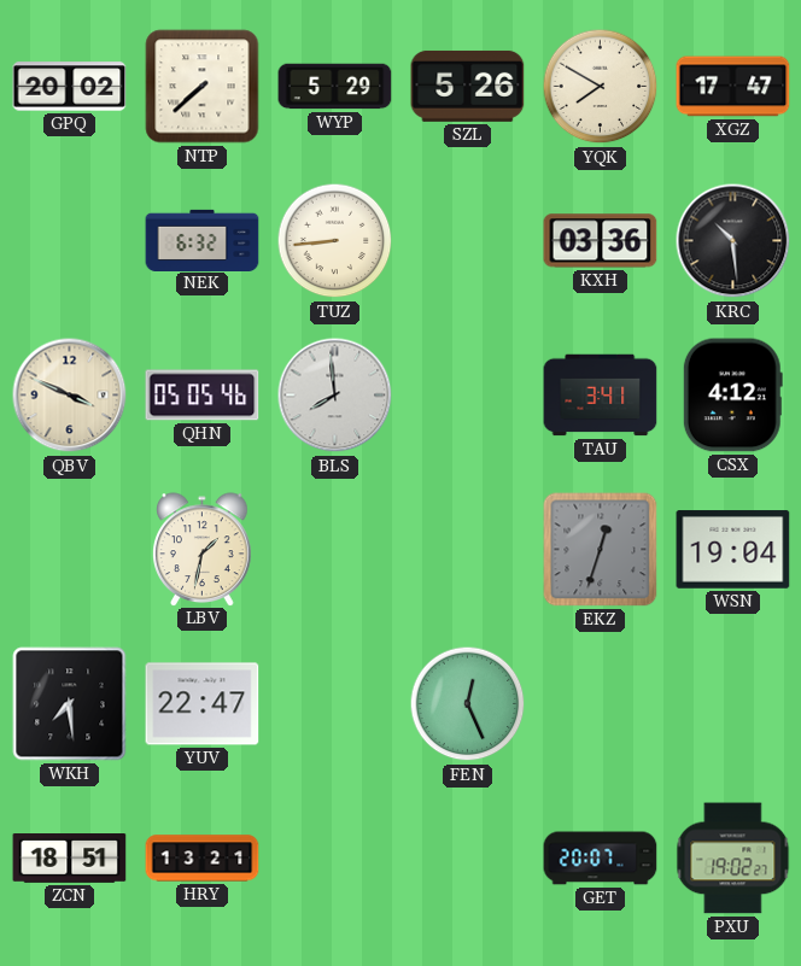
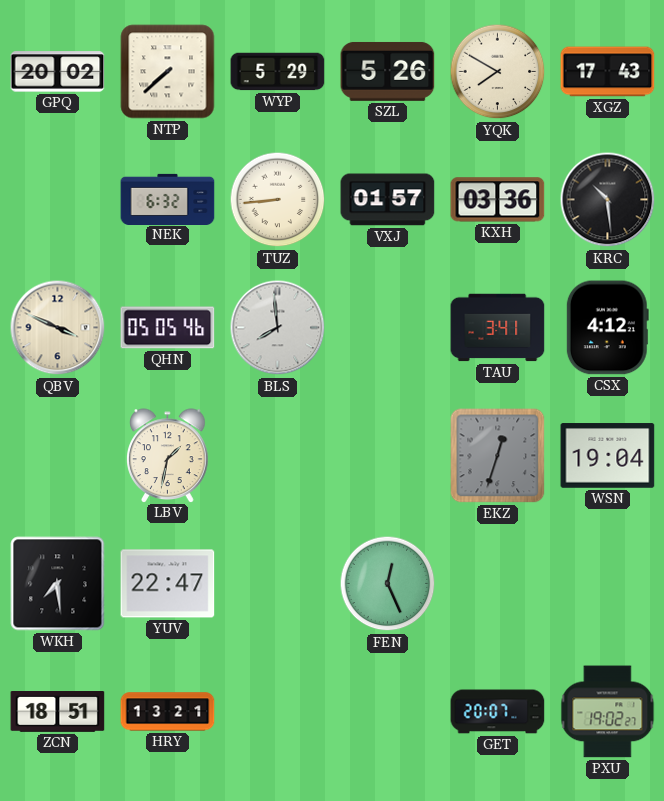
XGZ: 17:47 -> 17:43 (608, 72)
VXJ: none -> 01:57 (388, 200)
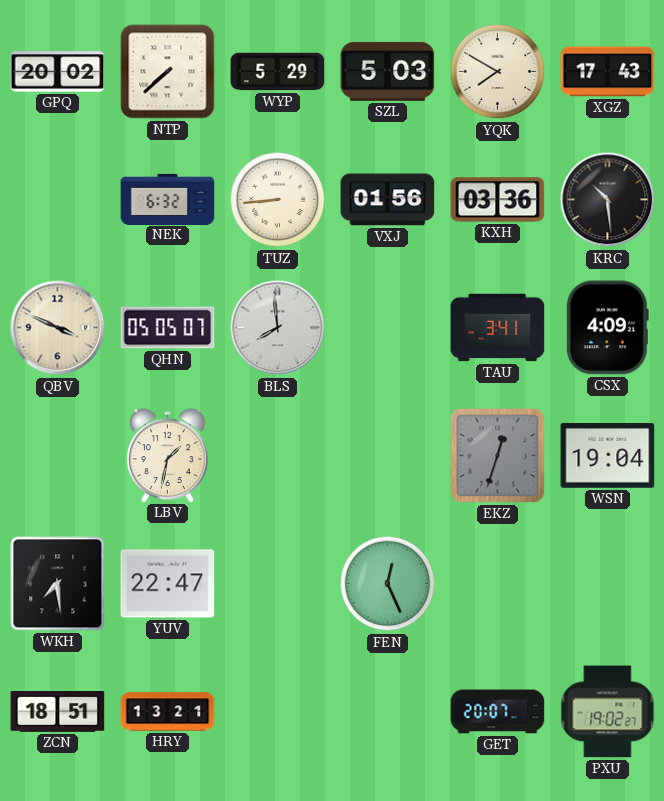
SZL: 5:26 -> 5:03 (388, 71)
VXJ: 01:57 -> 01:56 (388, 200)
QHN: 05:05:46 -> 05:05:07 (168, 328)
CSX: 4:12 -> 4:09 (607, 328)
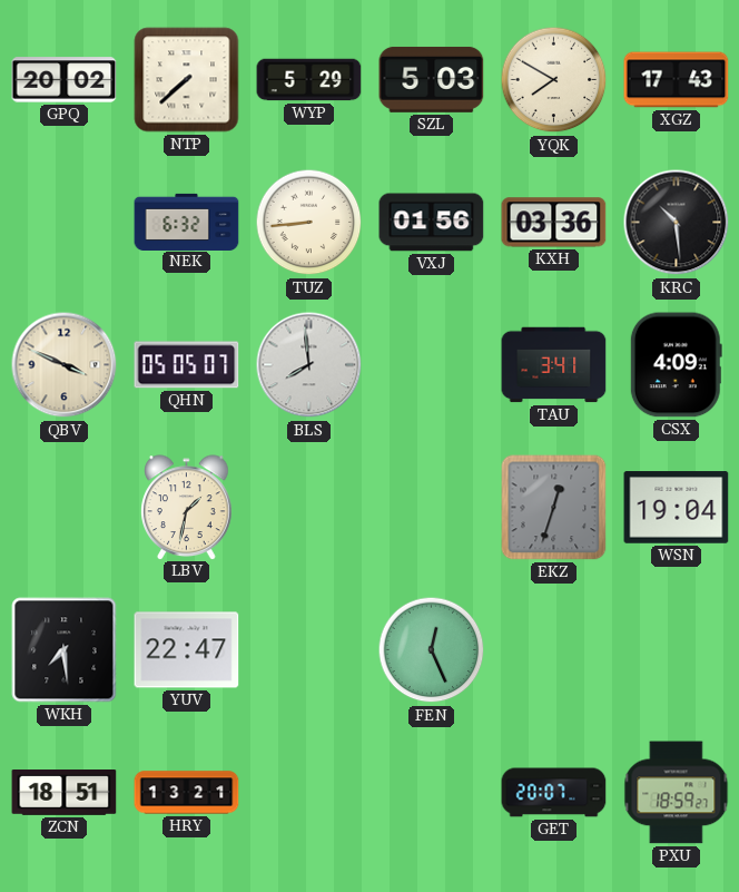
PXU: 19:02 -> 18:59 (677, 793)
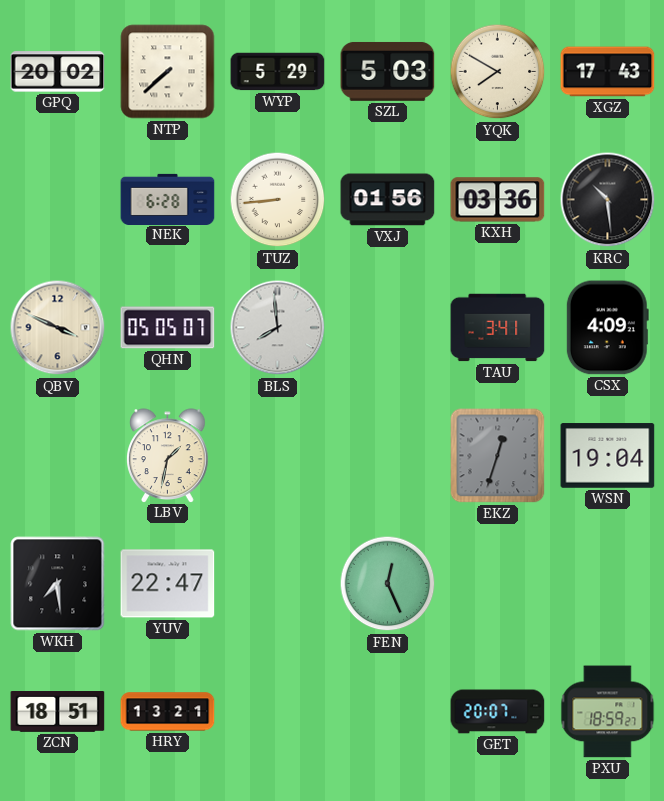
NEK: 6:32 -> 6:28 (168, 199)
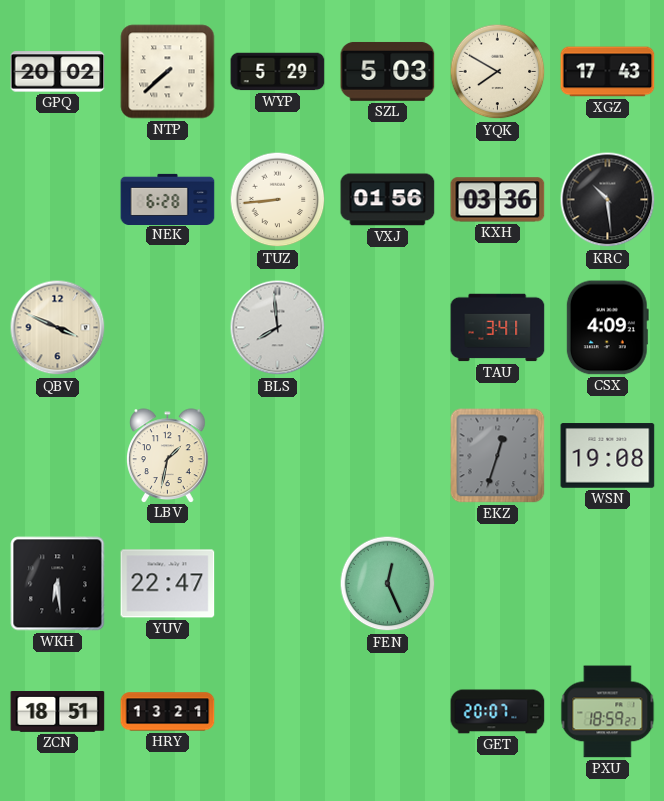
QHN: 05:05 -> none (168, 328)
WSN: 19:04 -> 19:08 (608, 456)
WKH: 7:29 -> 6:29 (58, 584)
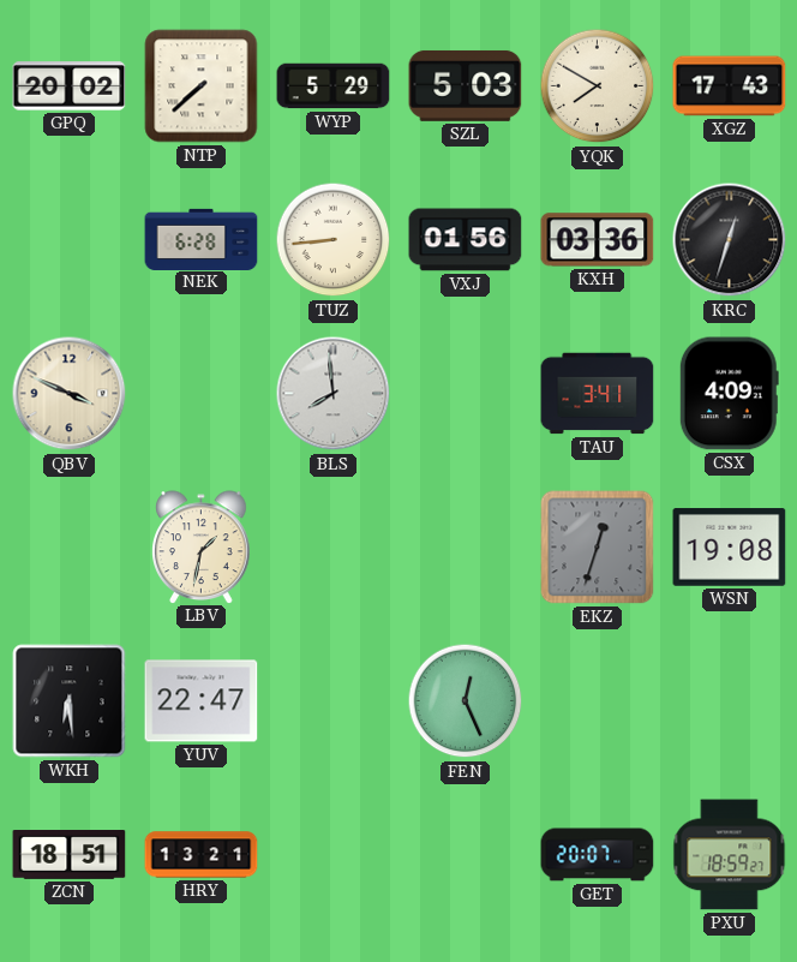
KRC: 10:29 -> 12:33 (730, 240)
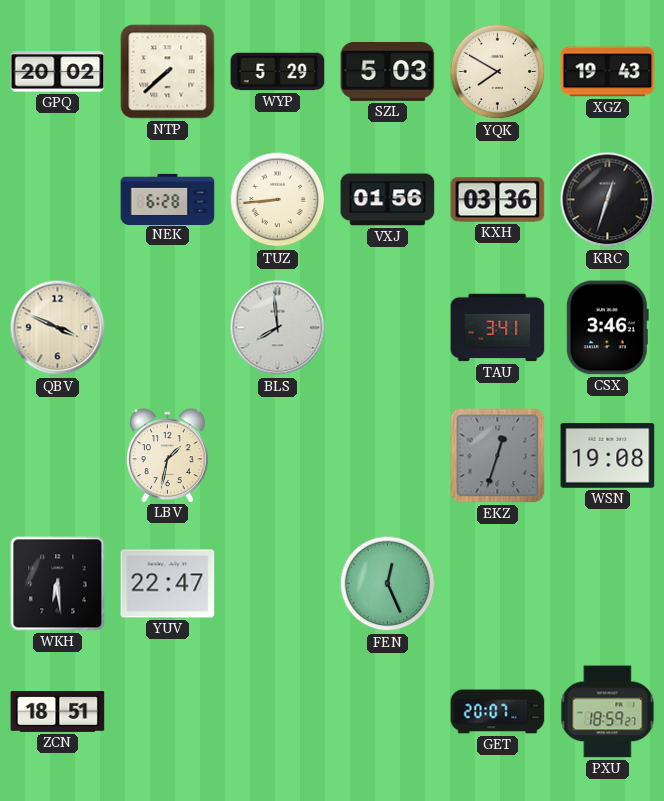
XGZ: 17:43 -> 19:43 (608, 72)
CSX: 4:09 -> 3:46 (607, 328)
HRY: 13:21 -> none (202, 855)
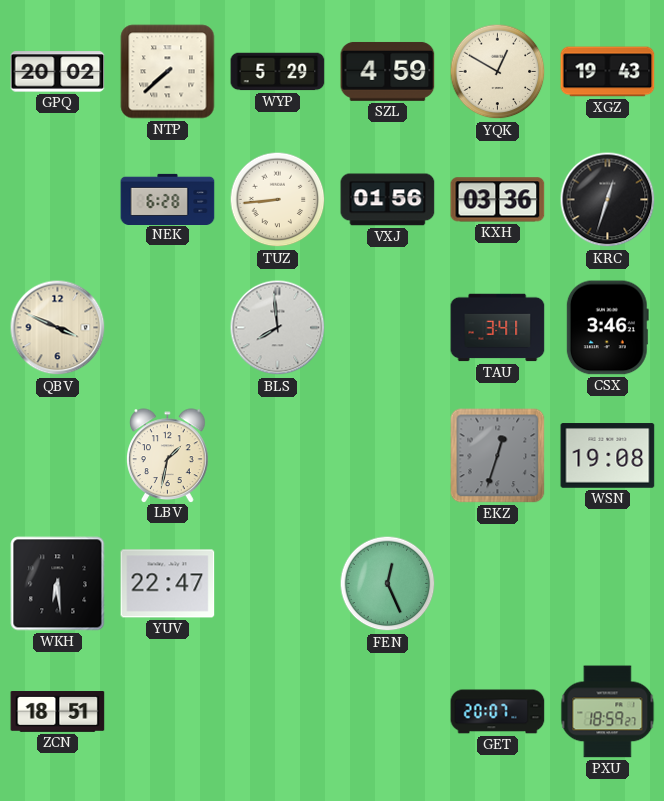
SZL: 5:03 -> 4:59 (388, 71)
YQK: 7:50 -> 12:50 (498, 72)
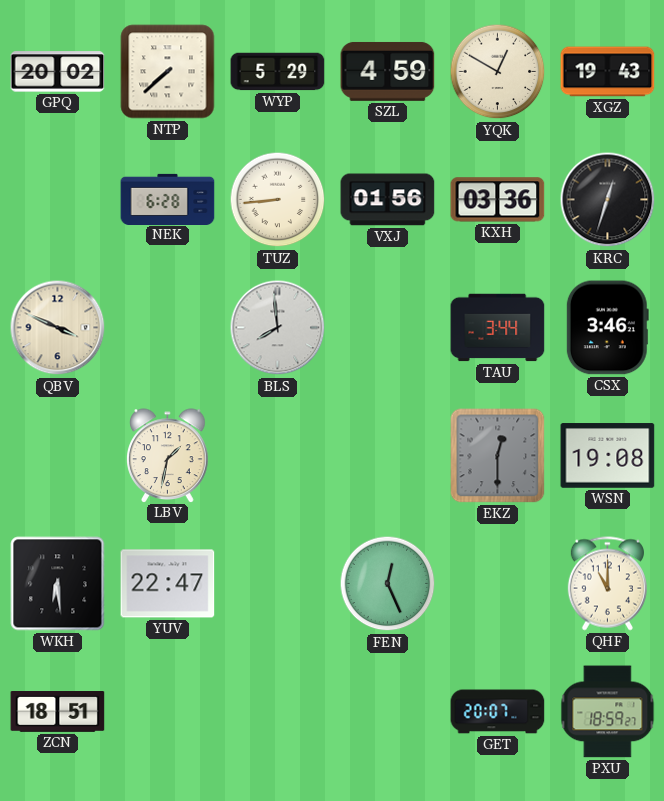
TAU: 3:41 -> 3:44 (498, 328)
EKZ: 12:33 -> 12:30 (498, 456)
QHF: none -> 11:00 (607, 584)
